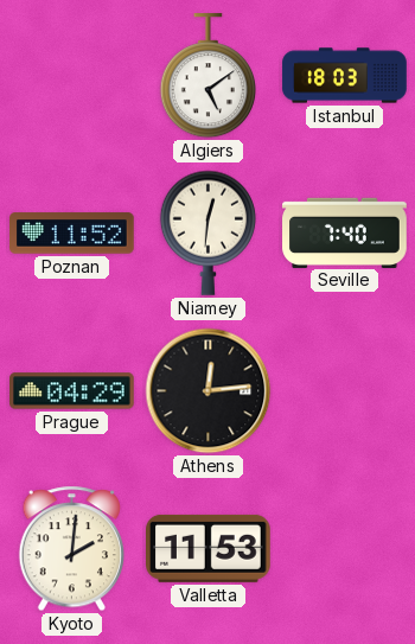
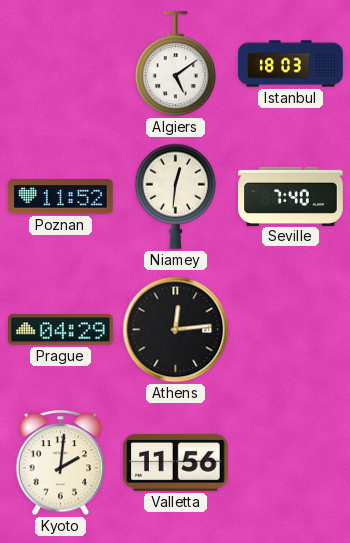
Valletta: 11:53 -> 11:56 (176, 462)
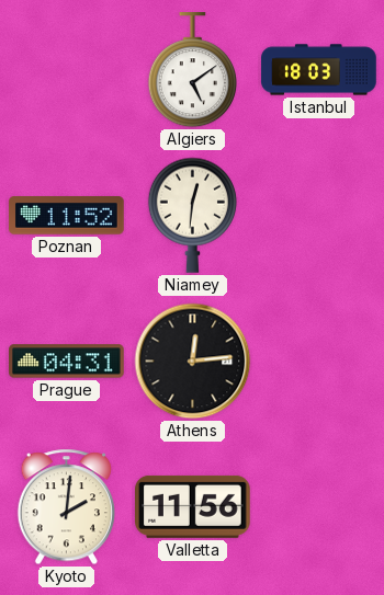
Seville: 7:40 -> none (291, 196)
Prague: 04:29 -> 04:31 (67, 362)
